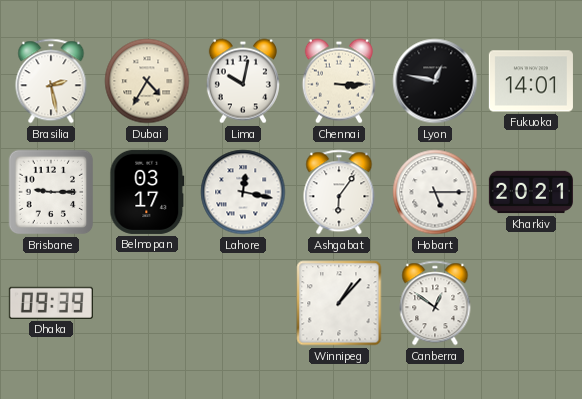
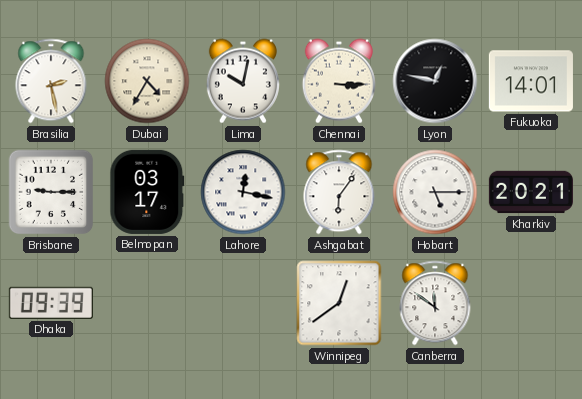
Winnipeg: 1:07 -> 12:39 (339, 303)
Canberra: 12:51 -> 11:51 (435, 303)
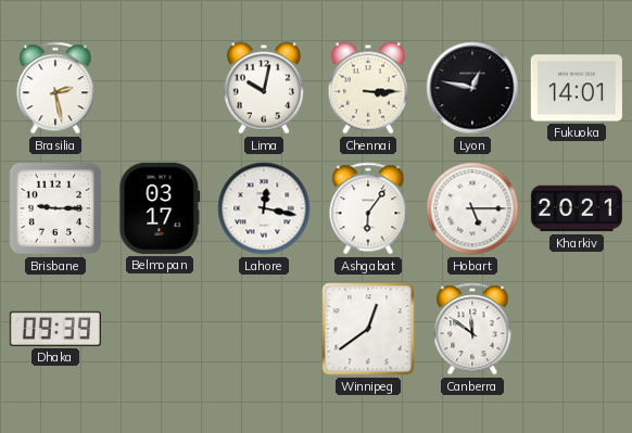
Dubai: 4:35 -> none (147, 81)
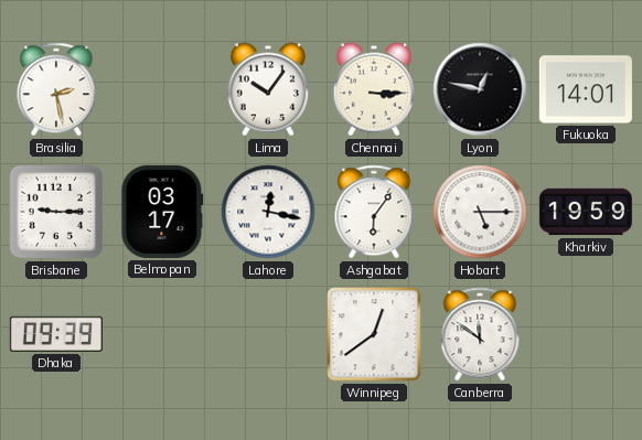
Lima: 10:02 -> 10:06 (268, 89)
Kharkiv: 20:21 -> 19:59 (586, 212)
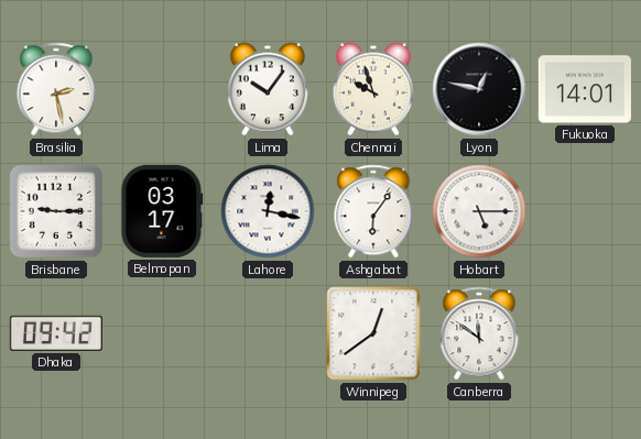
Chennai: 3:15 -> 9:57 (373, 89)
Kharkiv: 19:59 -> none (586, 212)
Dhaka: 09:39 -> 09:42 (56, 333)
